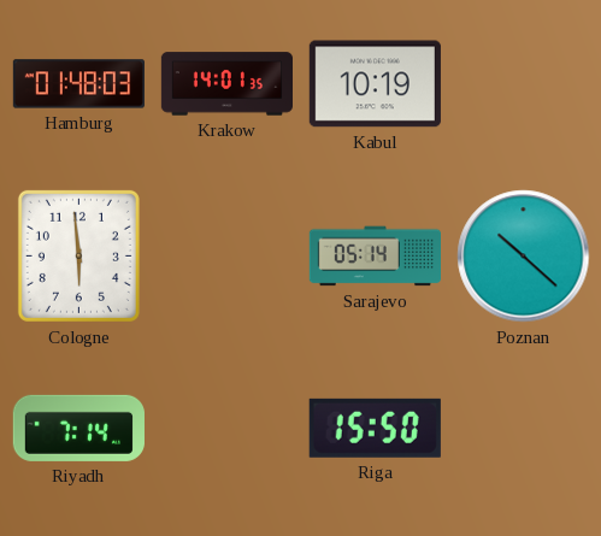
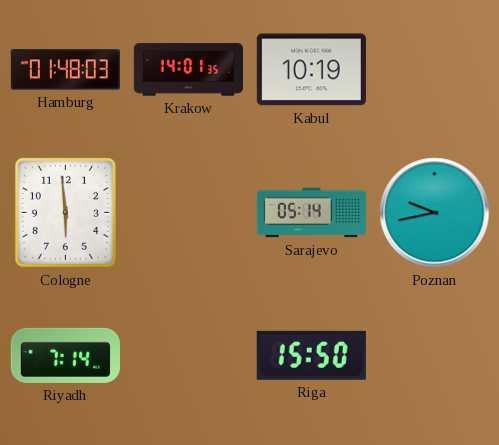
Poznan: 10:22 -> 9:43 (435, 213)
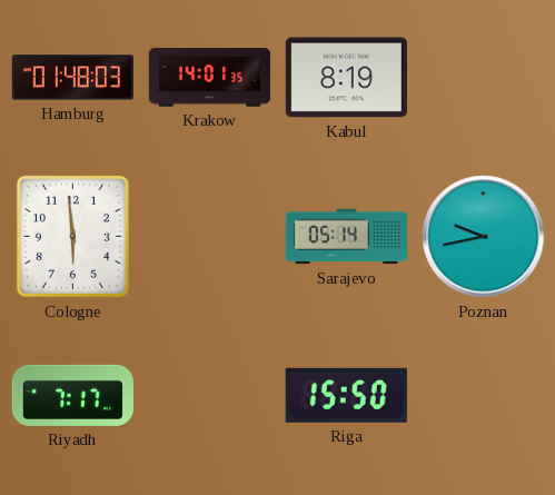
Kabul: 10:19 -> 8:19 (346, 78)
Riyadh: 7:14 -> 7:17 (72, 395)
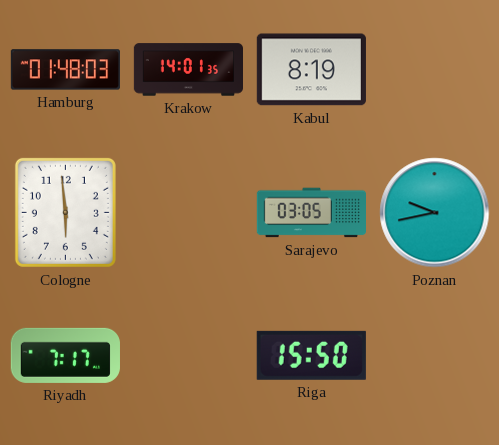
Sarajevo: 05:14 -> 03:05 (311, 213)
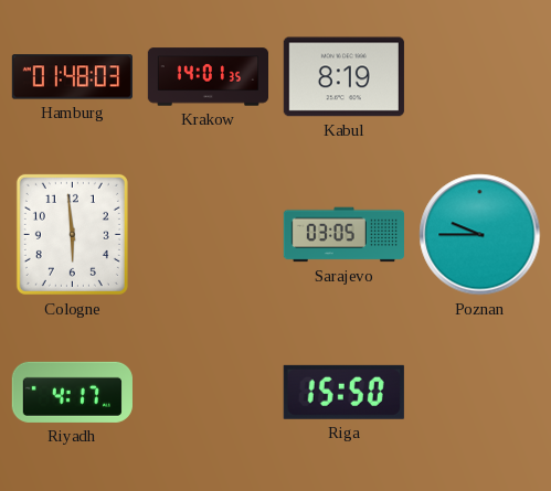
Poznan: 9:43 -> 9:45 (480, 235)
Riyadh: 7:17 -> 4:17 (72, 392)
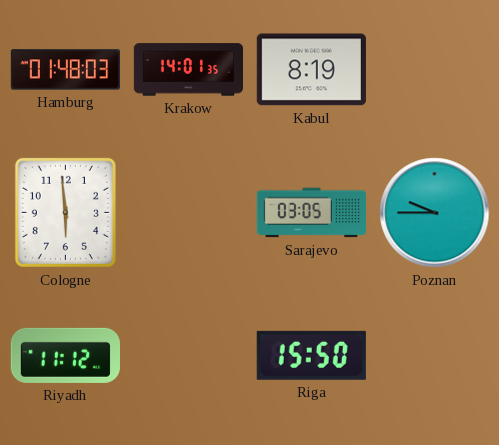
Riyadh: 4:17 -> 11:12 (65, 355)
